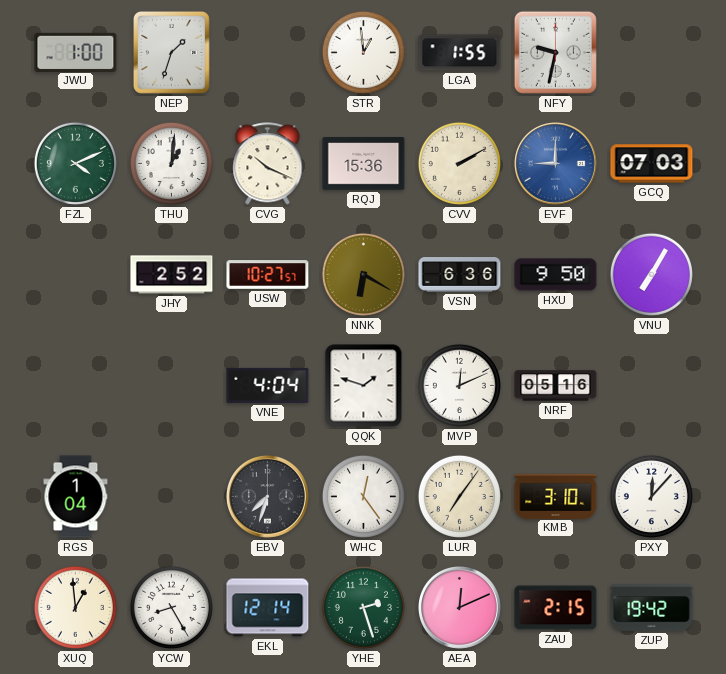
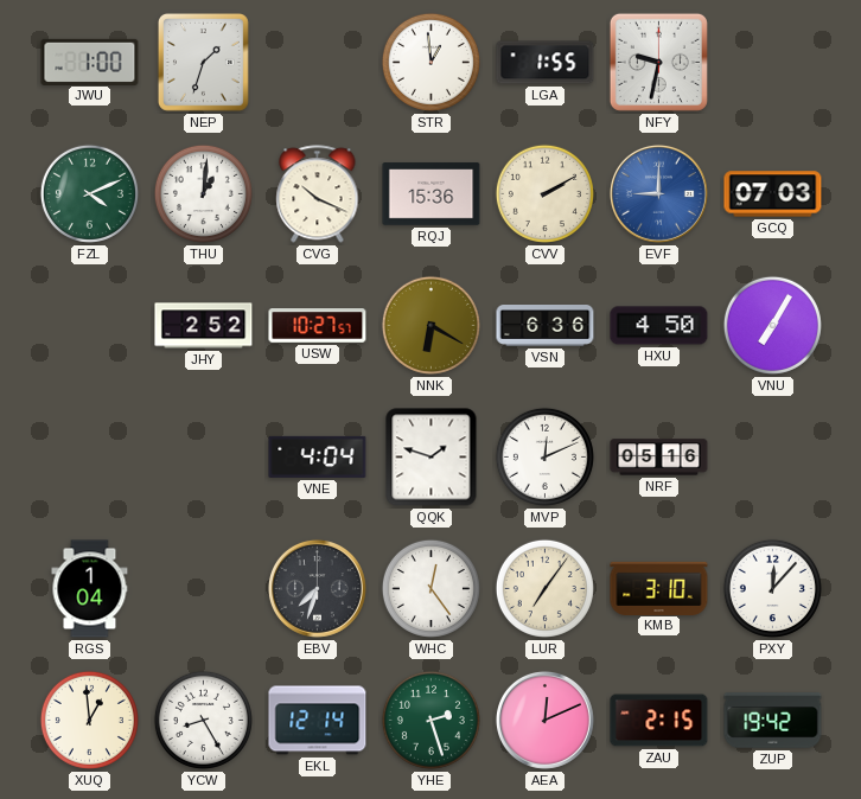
HXU: 9:50 -> 4:50 (659, 326)
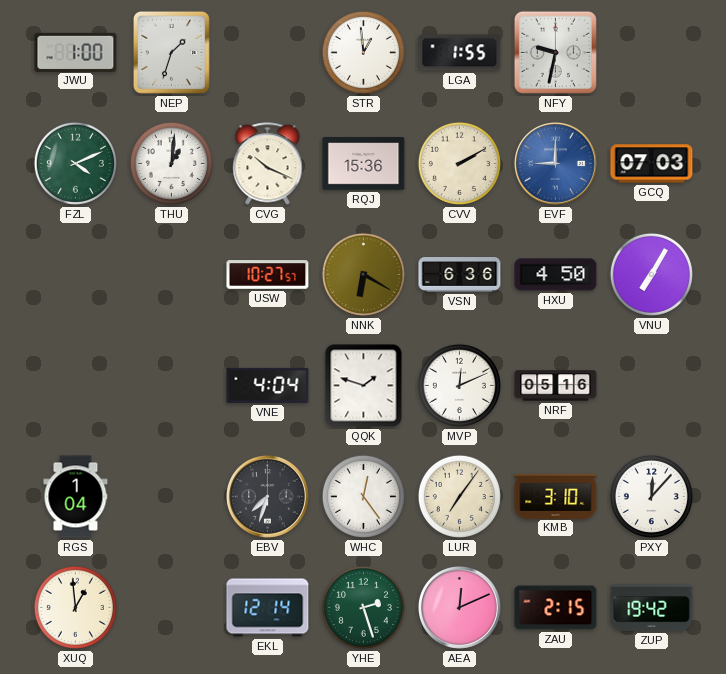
JHY: 2:52 -> none (204, 326)
YCW: 8:25 -> none (203, 720)
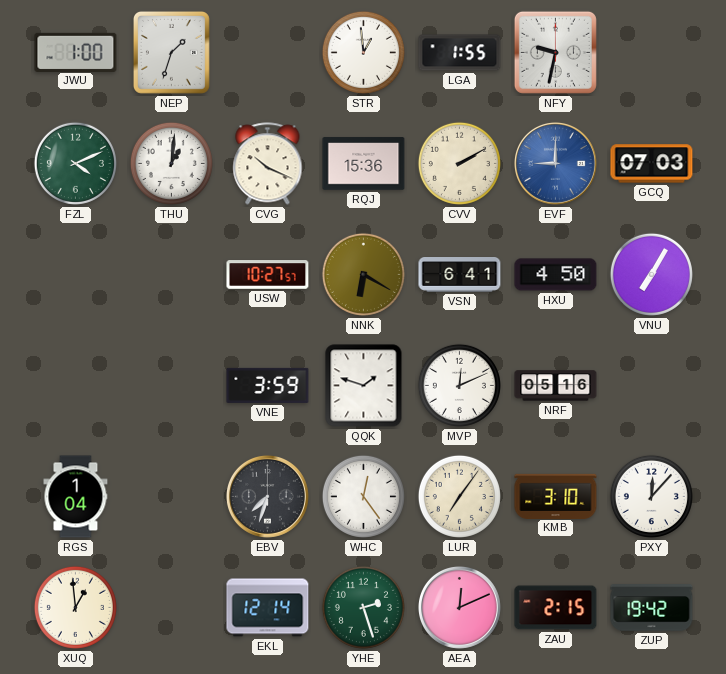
VSN: 6:36 -> 6:41 (460, 275)
VNE: 4:04 -> 3:59 (268, 385)
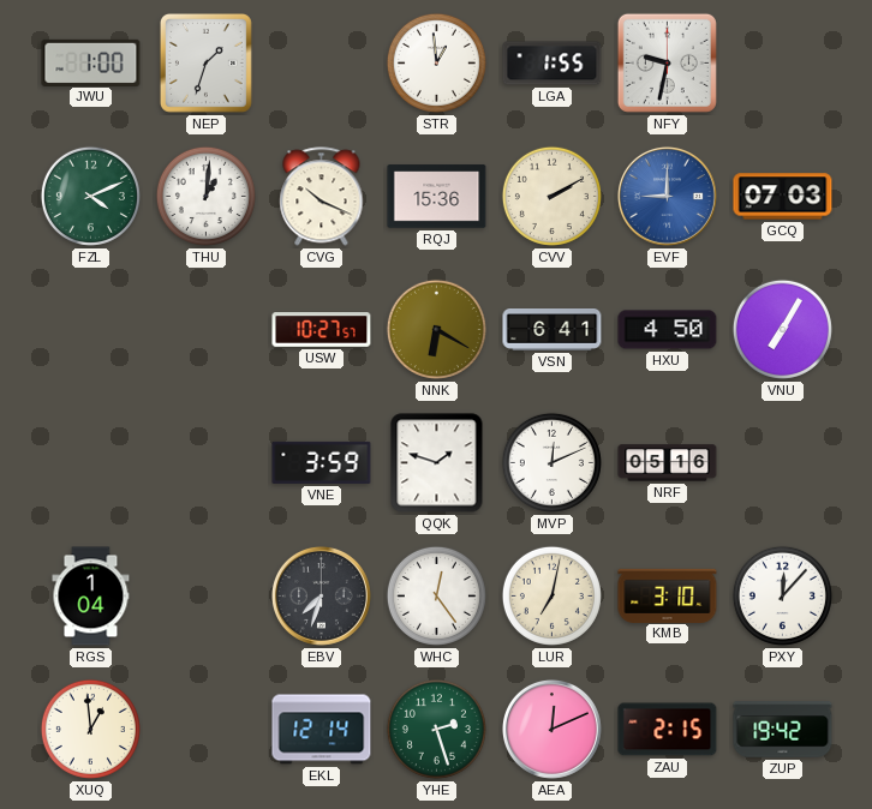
LUR: 7:06 -> 7:02 (551, 595)
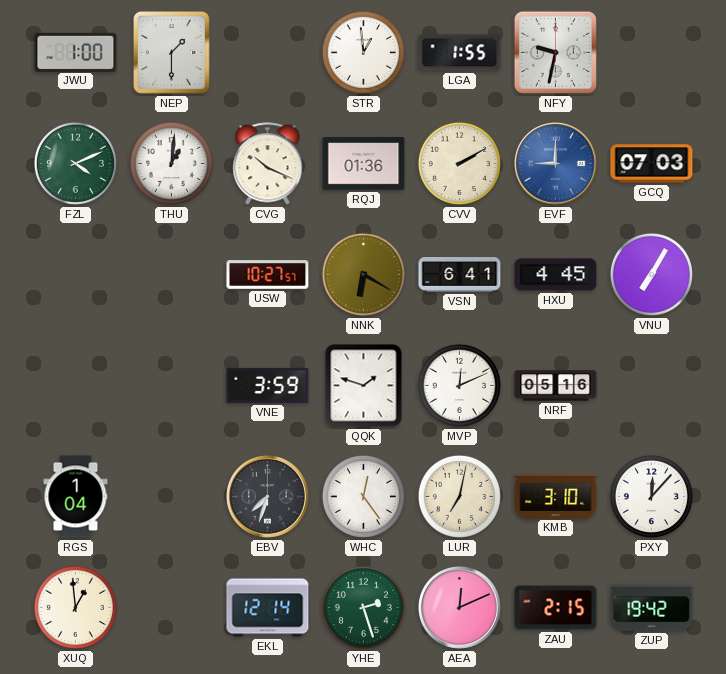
NEP: 1:33 -> 1:30 (171, 52)
RQJ: 15:36 -> 01:36 (364, 164)
HXU: 4:50 -> 4:45 (556, 275)
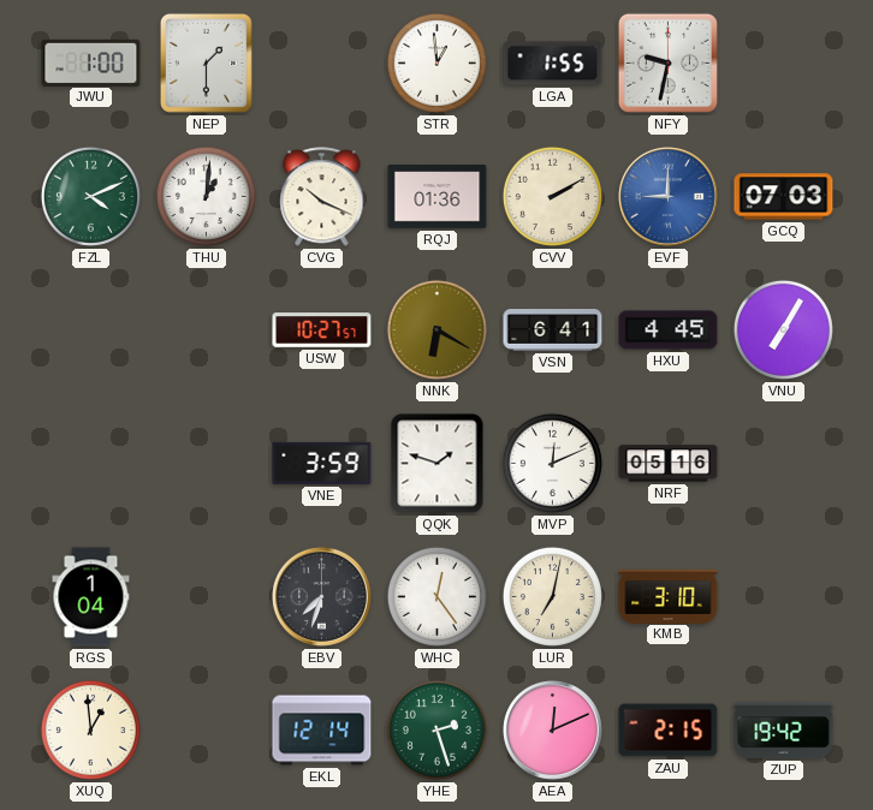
PXY: 12:07 -> none (651, 496)
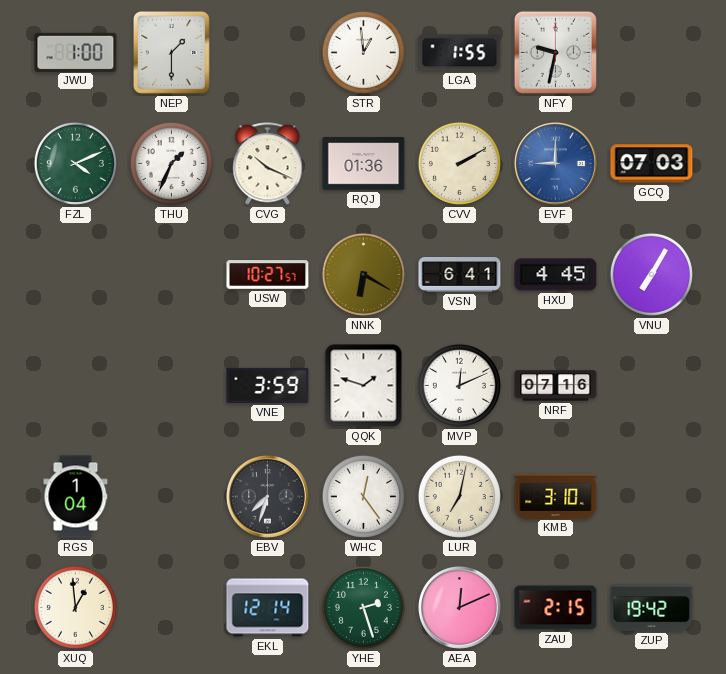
THU: 1:01 -> 1:34 (171, 163)
NRF: 05:16 -> 07:16 (556, 386)
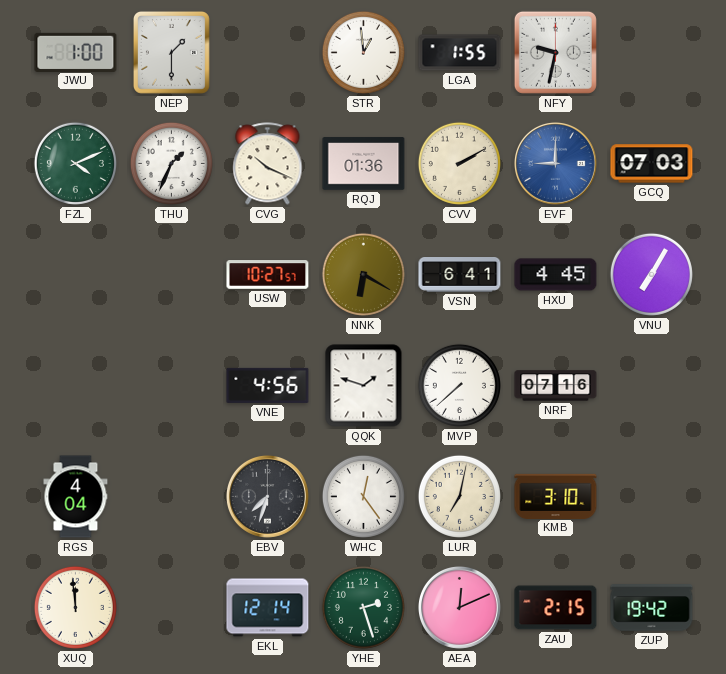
VNE: 3:59 -> 4:56 (268, 385)
MVP: 12:11 -> 7:38 (459, 385)
RGS: 1:04 -> 4:04 (76, 497)
XUQ: 12:59 -> 11:59 (75, 607)
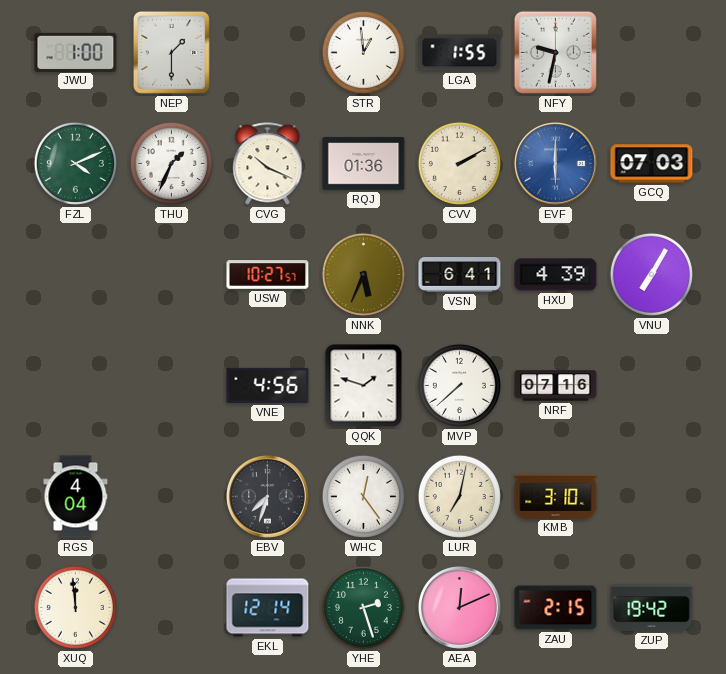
EVF: 9:00 -> 6:00 (555, 163)
NNK: 6:20 -> 5:34 (363, 274)
HXU: 4:45 -> 4:39 (556, 275)
